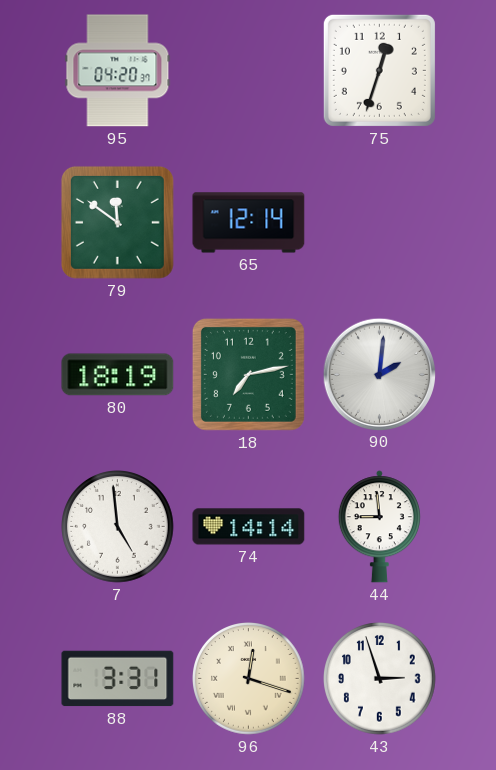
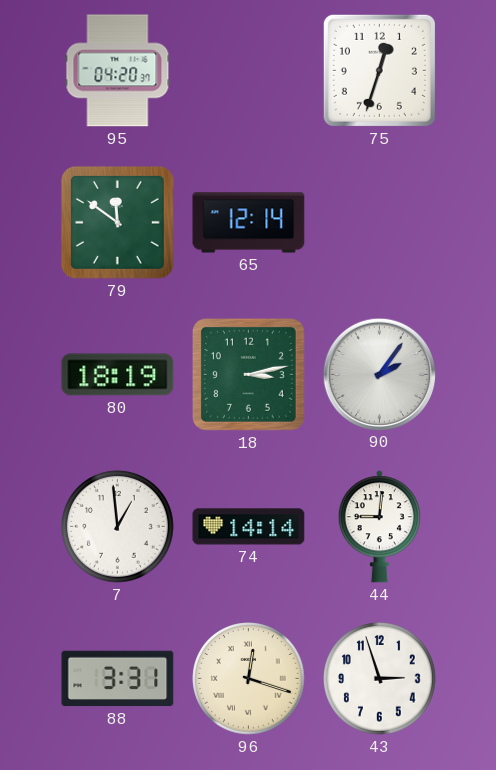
18: 7:13 -> 3:13 (248, 374)
90: 2:01 -> 2:06 (379, 374)
7: 4:59 -> 12:59 (118, 527)
44: 8:59 -> 9:01 (379, 527)
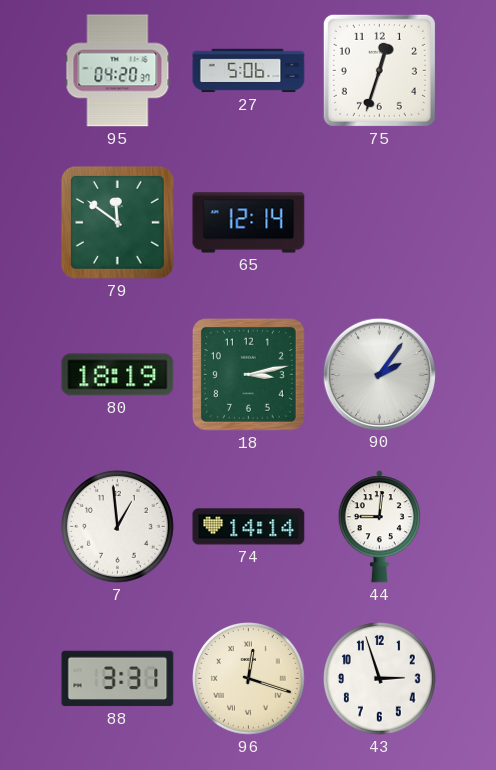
27: none -> 5:06 (249, 71)
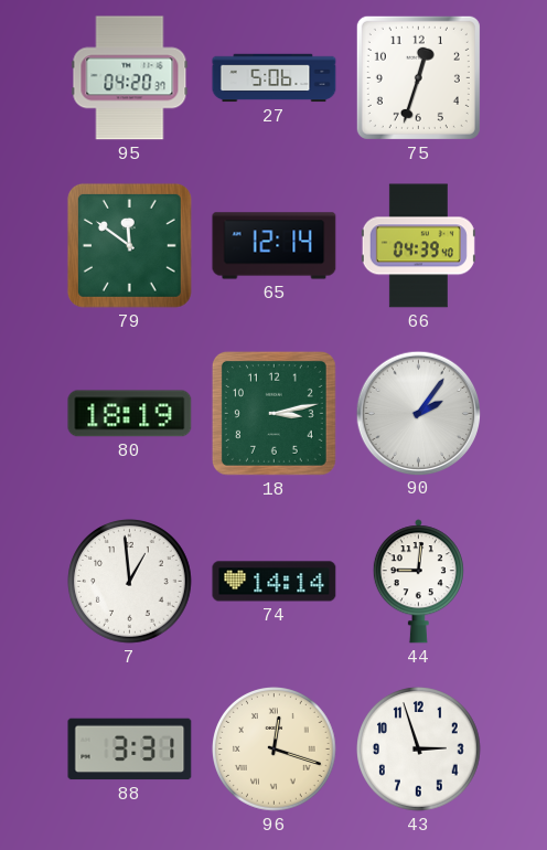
66: none -> 04:39 (418, 246)
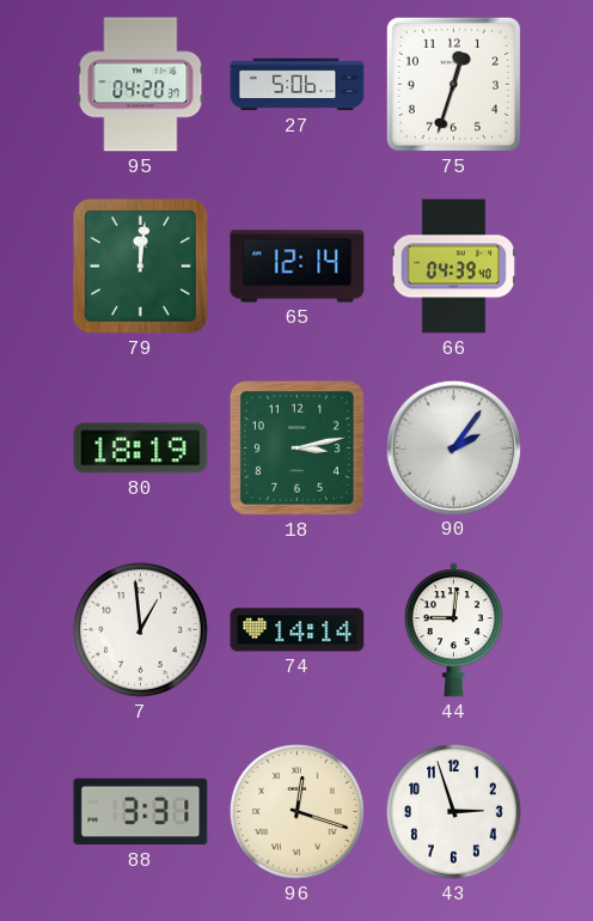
79: 11:51 -> 12:01 (140, 266)
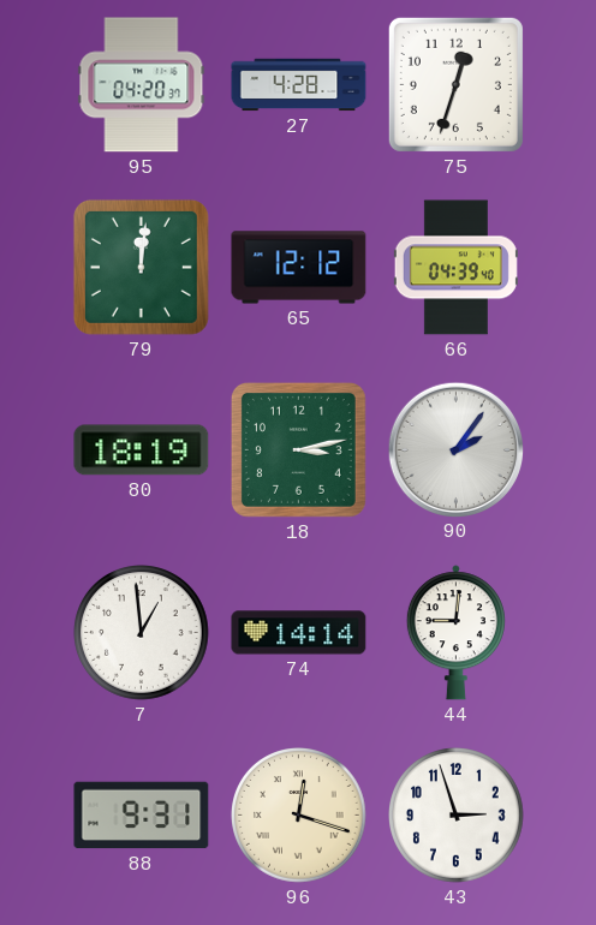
27: 5:06 -> 4:28 (299, 85)
65: 12:14 -> 12:12 (299, 268)
88: 3:31 -> 9:31 (142, 816)
